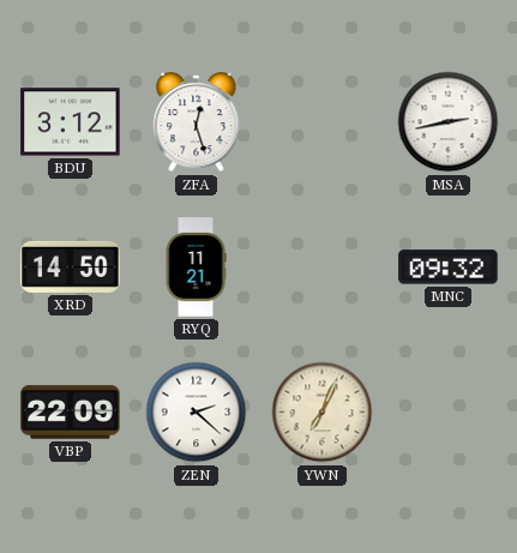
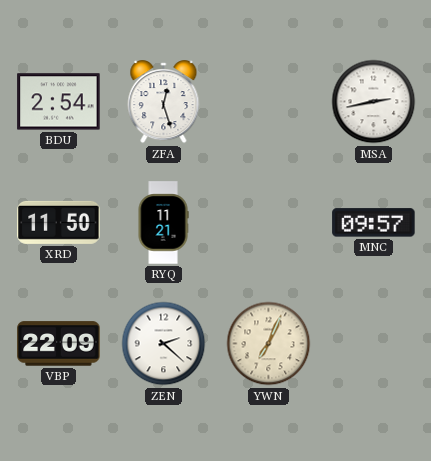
BDU: 3:12 -> 2:54 (59, 102)
XRD: 14:50 -> 11:50 (59, 222)
MNC: 09:32 -> 09:57 (374, 223)
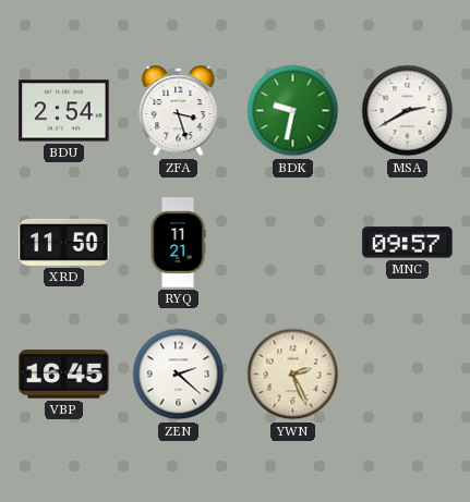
ZFA: 12:27 -> 3:27 (179, 111)
BDK: none -> 9:32 (293, 111)
MSA: 2:43 -> 2:40 (408, 111)
VBP: 22:09 -> 16:45 (64, 375)
YWN: 7:04 -> 2:26 (293, 375)
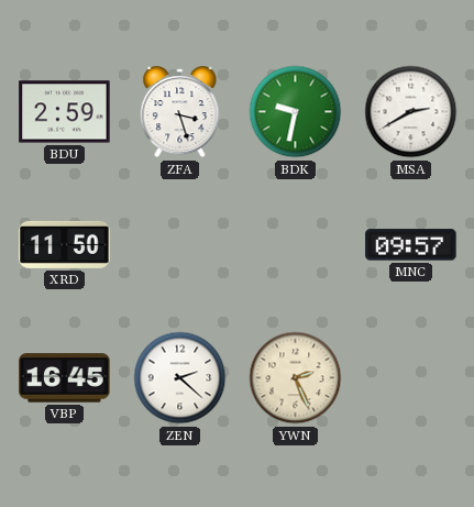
BDU: 2:54 -> 2:59 (65, 112)
RYQ: 11:21 -> none (178, 243)
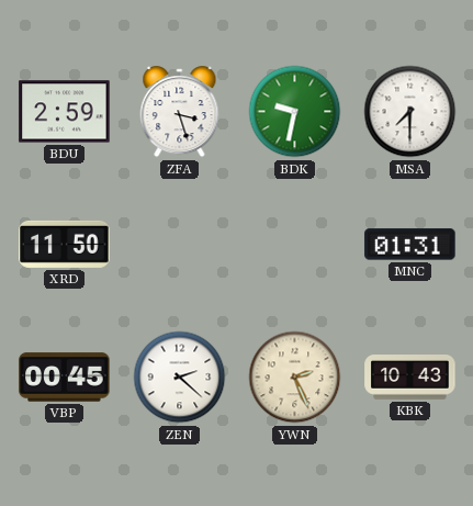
MSA: 2:40 -> 7:30 (410, 112)
MNC: 09:57 -> 01:31 (410, 245)
VBP: 16:45 -> 00:45 (65, 378)
KBK: none -> 10:43 (410, 378)
